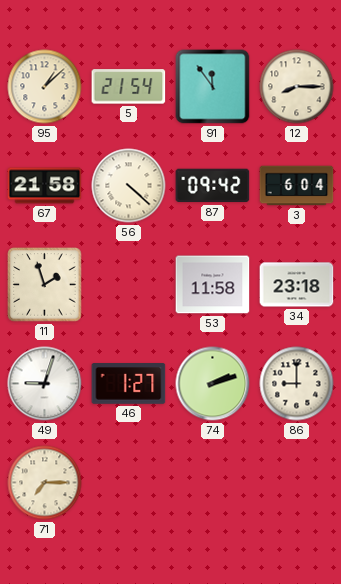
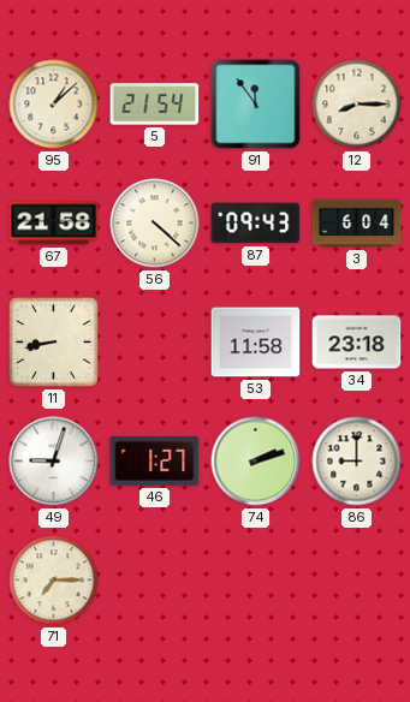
87: 09:42 -> 09:43 (256, 224)
11: 1:57 -> 8:43 (54, 343)
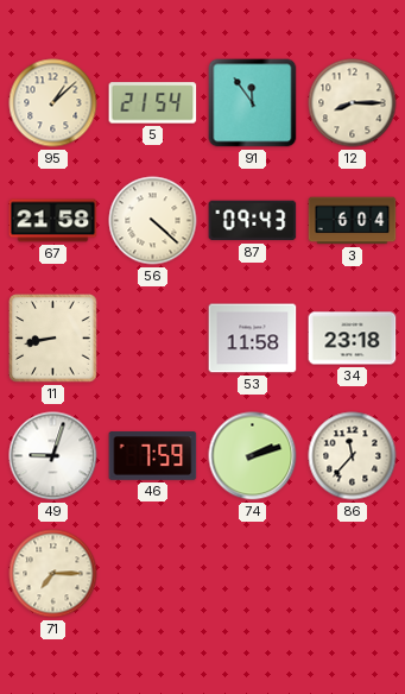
46: 1:27 -> 7:59 (153, 456)
86: 9:00 -> 11:37 (353, 456)
